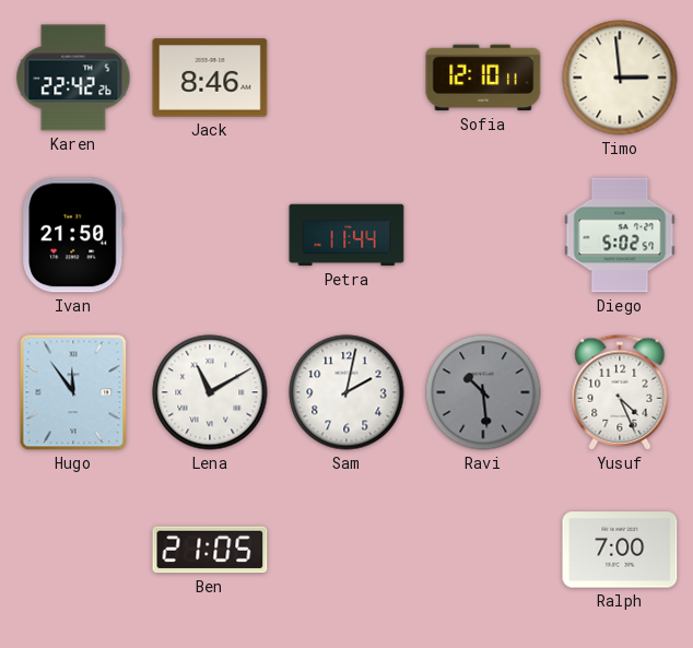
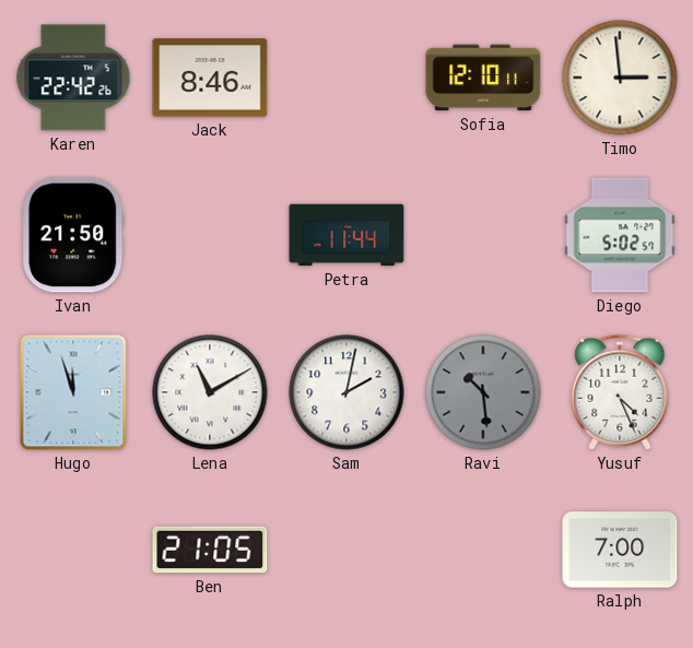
Hugo: 11:54 -> 11:57 (73, 392)
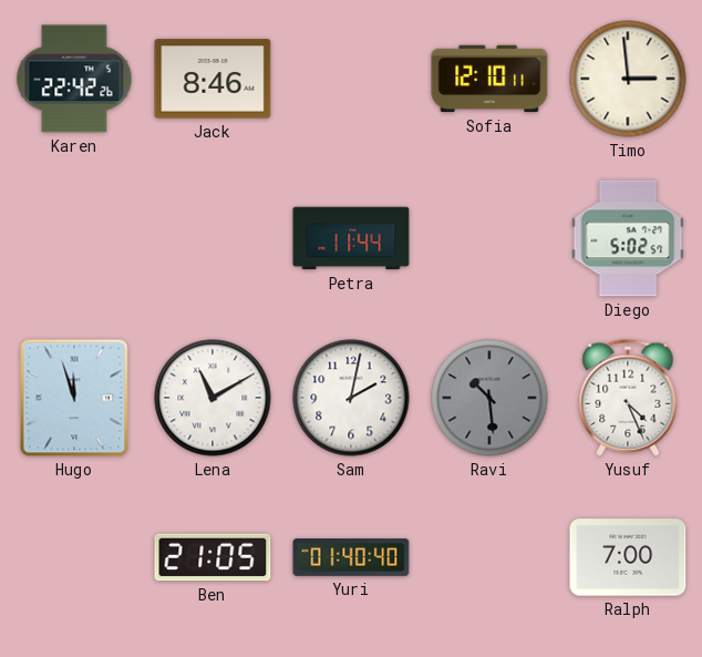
Ivan: 21:50 -> none (73, 235)
Yuri: none -> 01:40 (351, 557)
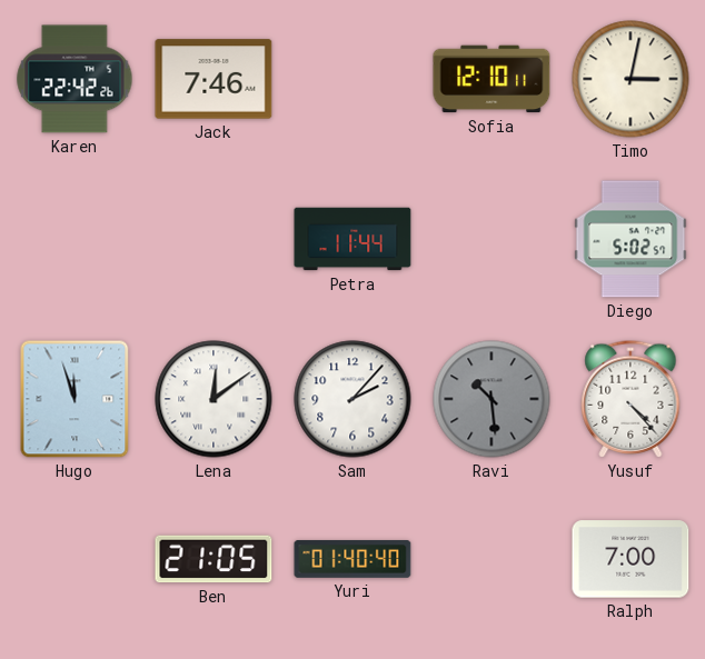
Jack: 8:46 -> 7:46 (214, 79)
Timo: 2:59 -> 3:02 (630, 79)
Lena: 11:10 -> 12:09 (214, 399)
Sam: 2:02 -> 2:07 (352, 399)
Yusuf: 4:26 -> 4:23 (630, 399)
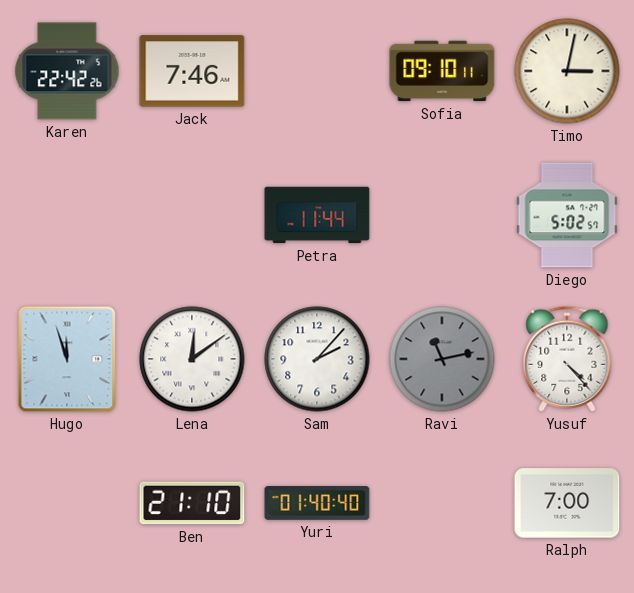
Sofia: 12:10 -> 09:10 (442, 71)
Ravi: 10:29 -> 11:13 (442, 359)
Ben: 21:05 -> 21:10 (192, 503)
